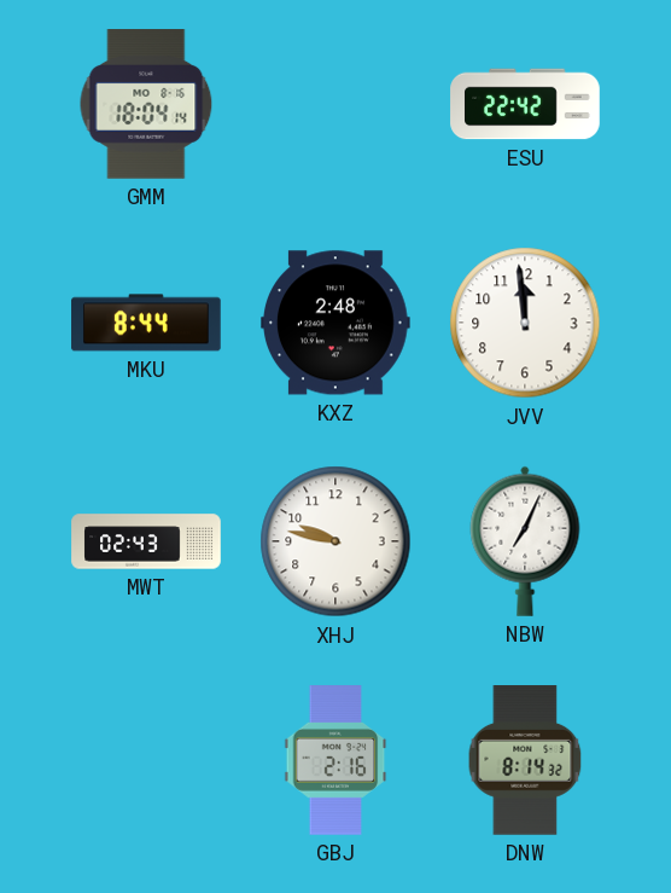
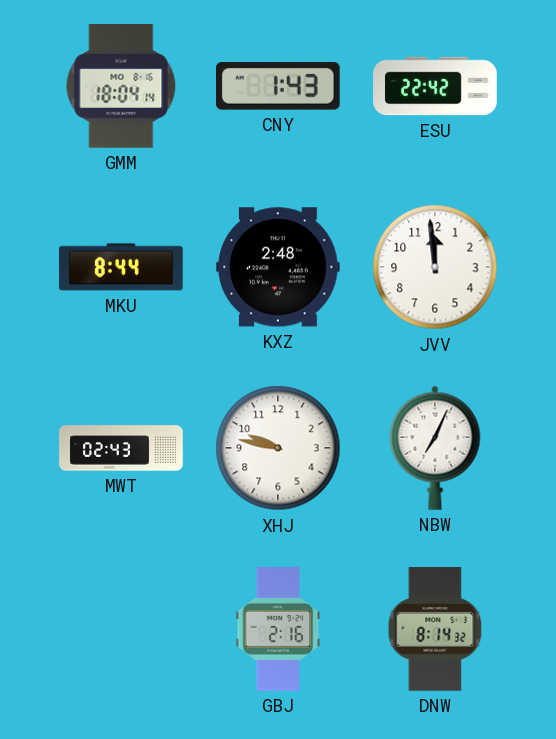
CNY: none -> 1:43 (278, 86)
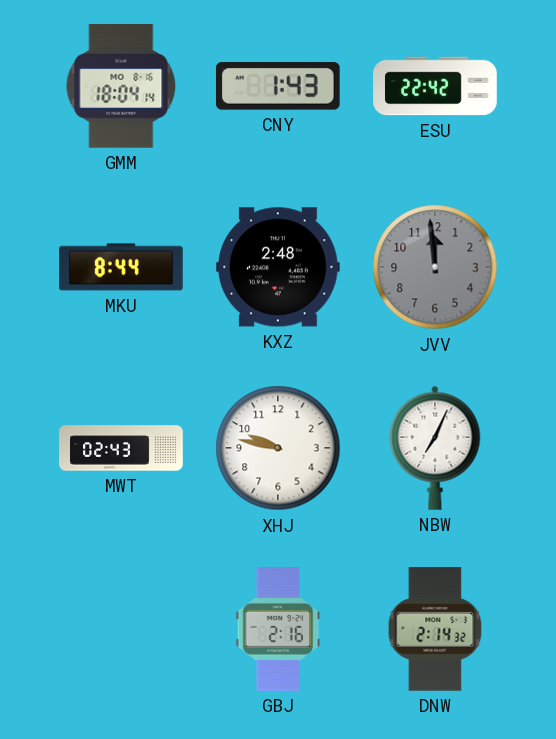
JVV dial: white -> grey (435, 267)
DNW: 8:14 -> 2:14 (435, 629)
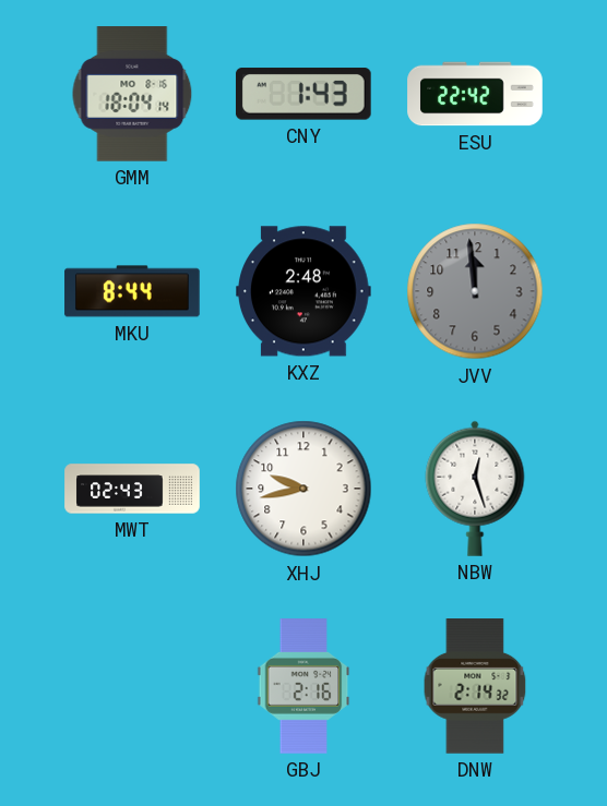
XHJ: 9:47 -> 9:43 (303, 489)
NBW: 7:04 -> 12:27 (475, 489)
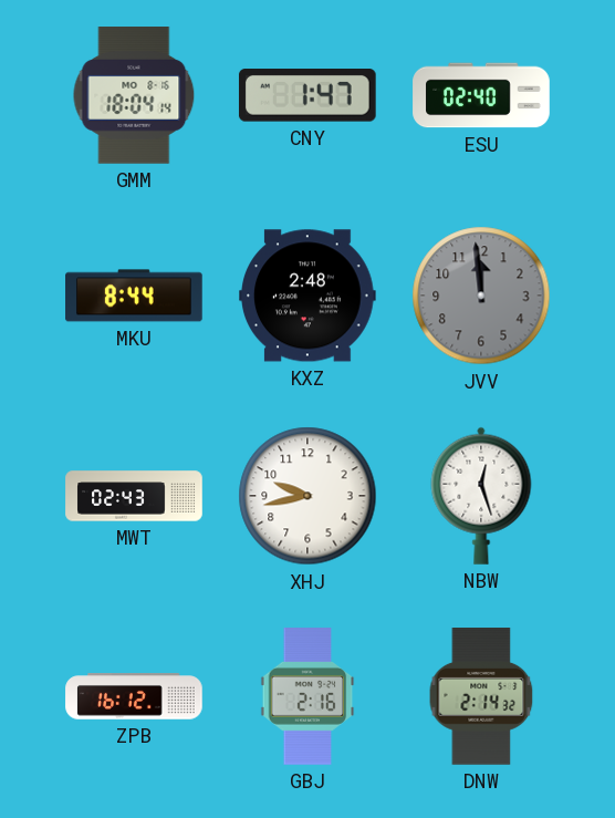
CNY: 1:43 -> 1:47 (307, 95)
ESU: 22:42 -> 02:40 (481, 95)
ZPB: none -> 16:12 (134, 696)
